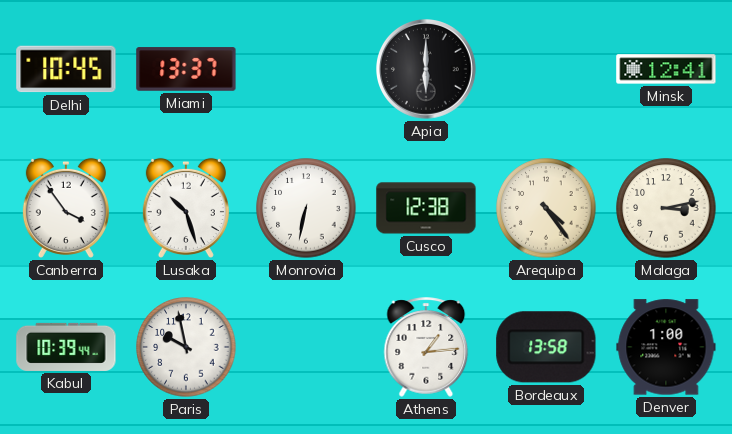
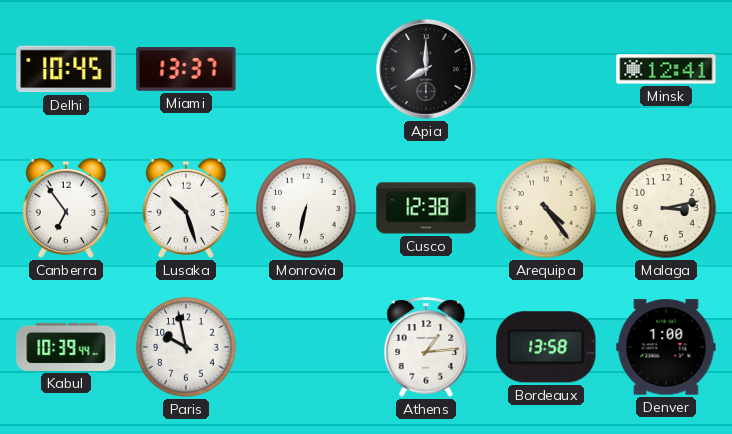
Apia: 6:00 -> 8:00 (427, 70)
Canberra: 3:54 -> 6:54 (66, 208)
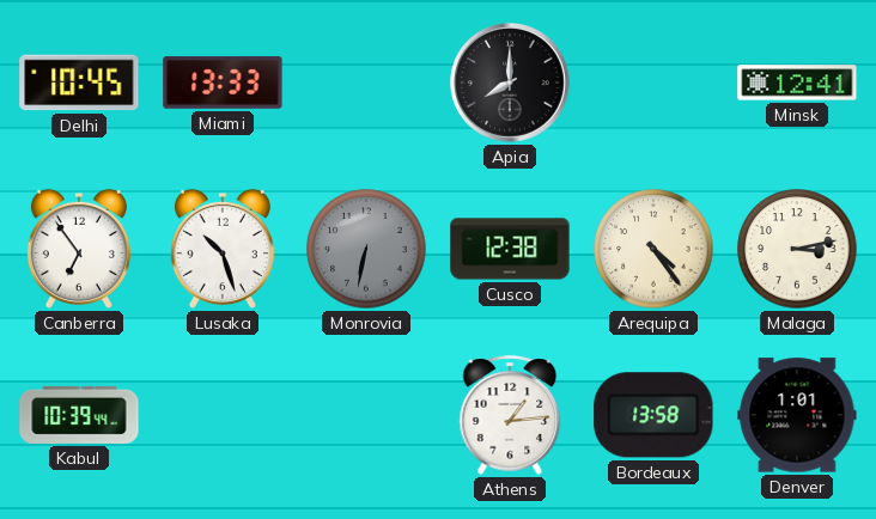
Miami: 13:37 -> 13:33 (223, 83)
Monrovia dial: white -> grey (366, 249)
Paris: 9:58 -> none (186, 347)
Denver: 1:00 -> 1:01 (797, 415)
